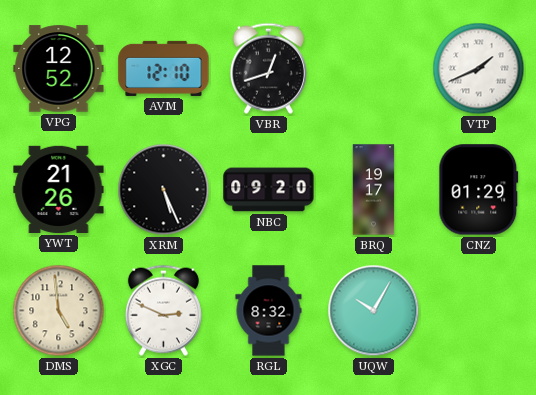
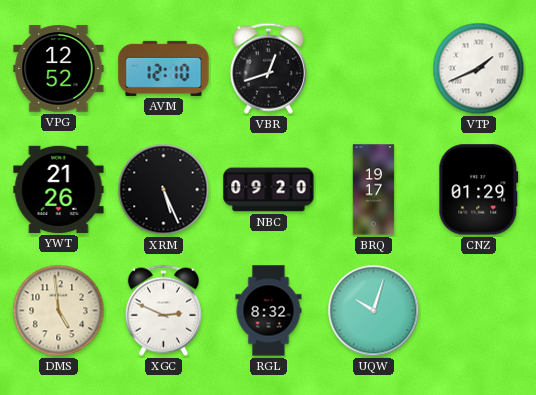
UQW: 10:05 -> 10:03 (374, 311)
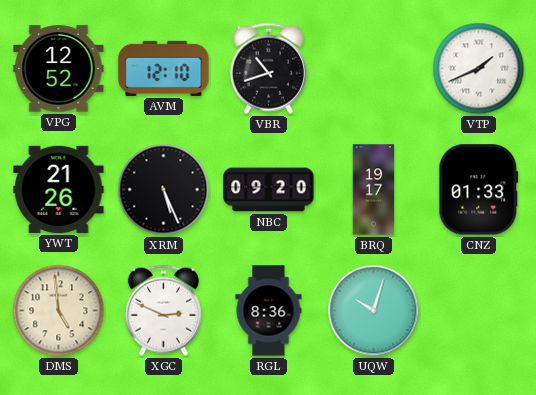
VBR: 12:42 -> 10:42 (268, 68)
CNZ: 01:29 -> 01:33 (479, 190)
RGL: 8:32 -> 8:36 (269, 311)
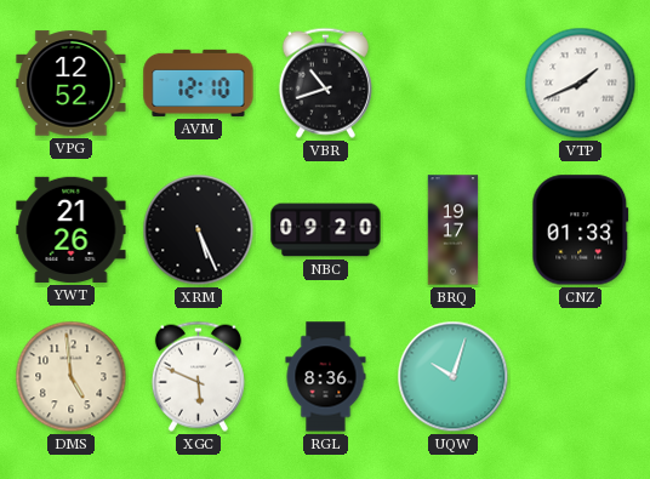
XGC: 2:49 -> 5:49 (198, 376)
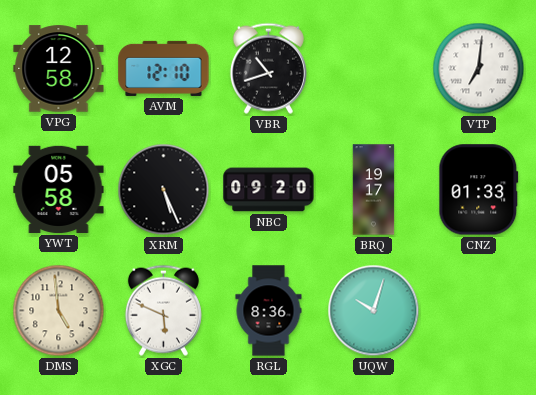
VPG: 12:52 -> 12:58 (59, 69)
VTP: 1:41 -> 7:01 (479, 69)
YWT: 21:26 -> 05:58 (59, 189)
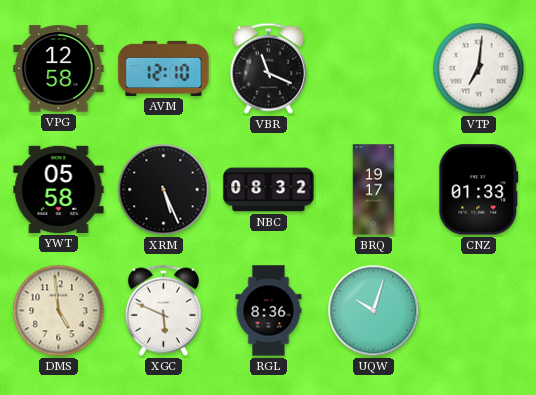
VBR: 10:42 -> 11:19 (268, 68)
NBC: 09:20 -> 08:32 (269, 190)
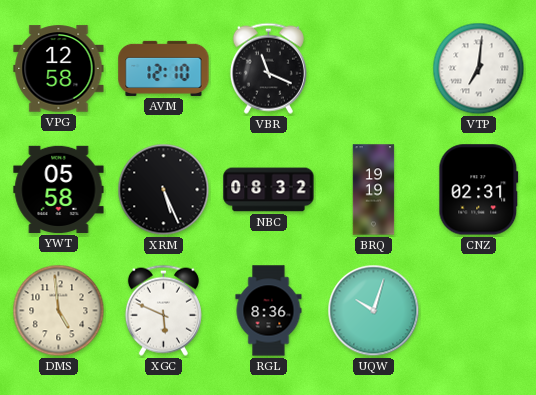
BRQ: 19:17 -> 19:19 (374, 190)
CNZ: 01:33 -> 02:31 (479, 190)
